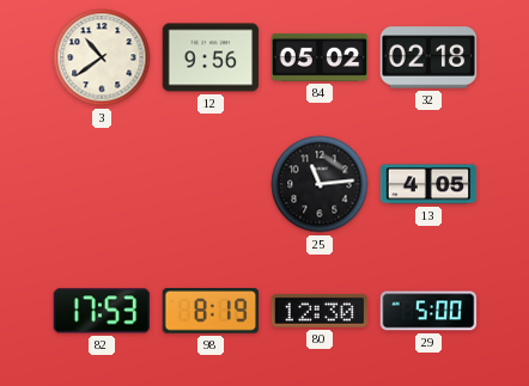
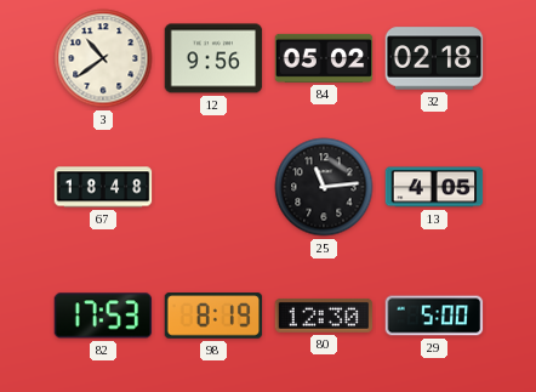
67: none -> 18:48 (103, 187)
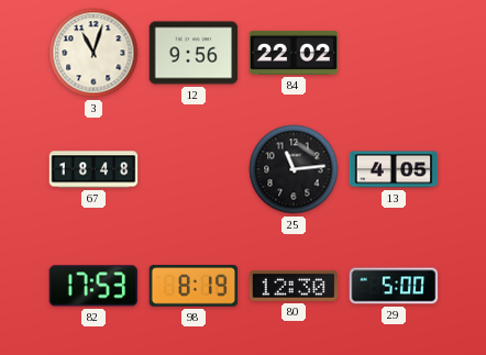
3: 10:39 -> 11:03 (93, 53)
84: 05:02 -> 22:02 (294, 53)
32: 02:18 -> none (434, 58)
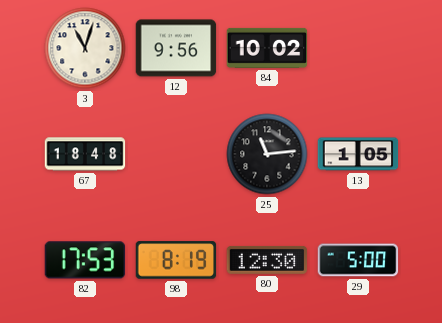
84: 22:02 -> 10:02 (267, 48)
13: 4:05 -> 1:05 (358, 154)
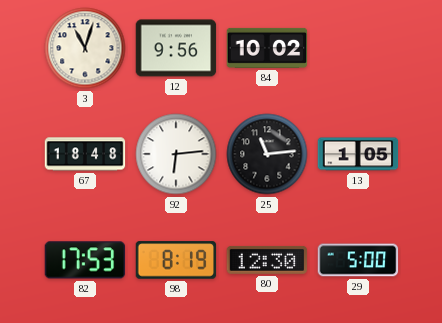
92: none -> 6:14 (176, 154)
